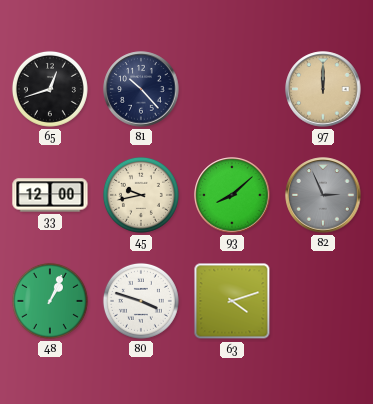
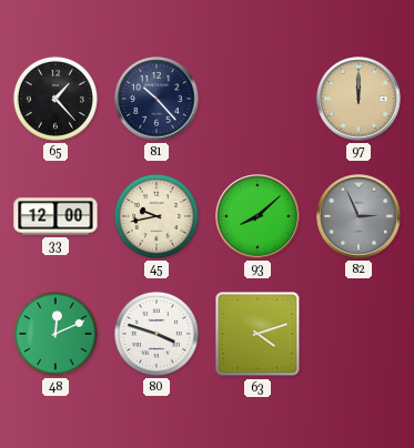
65: 12:42 -> 1:23 (55, 99)
48: 1:04 -> 12:11 (55, 334)
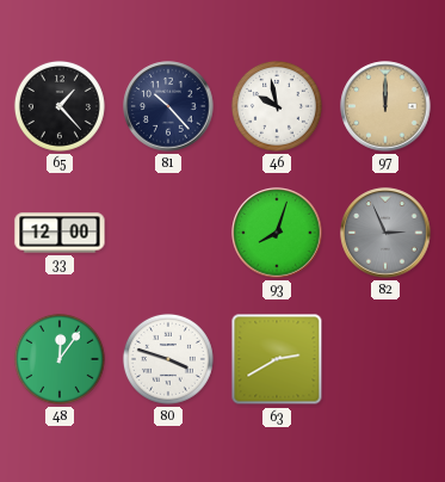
46: none -> 9:58 (277, 106)
45: 9:43 -> none (156, 216)
93: 8:08 -> 8:03 (277, 233)
48: 12:11 -> 12:06 (60, 359)
63: 4:12 -> 2:40 (277, 359)
